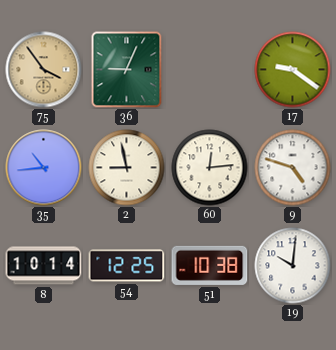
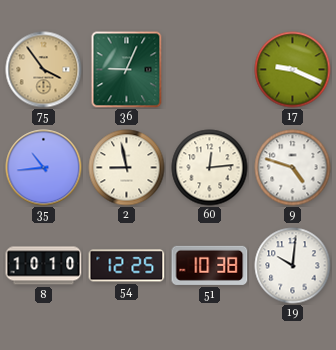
17: 9:21 -> 9:19 (293, 70)
8: 10:14 -> 10:10 (44, 266)
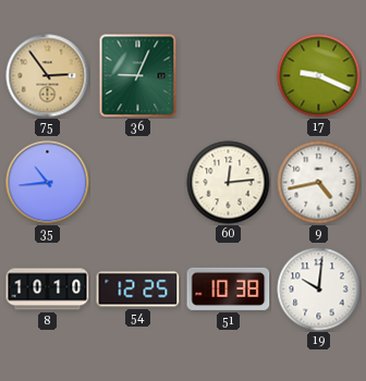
75: 3:54 -> 2:54 (48, 76)
2: 8:58 -> none (127, 168)
9: 4:48 -> 4:43 (319, 183)
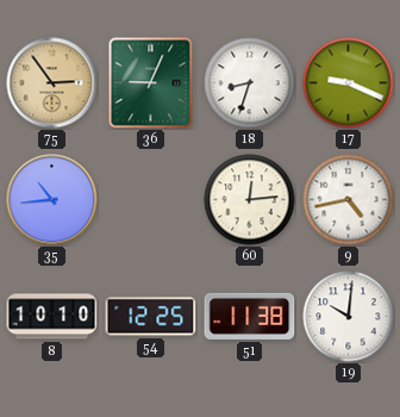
18: none -> 8:33 (250, 83)
51: 10:38 -> 11:38 (250, 316)
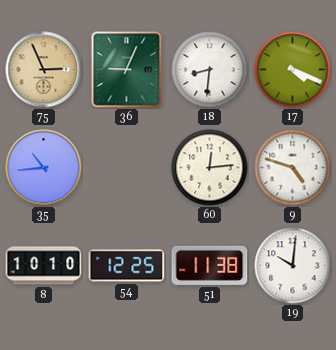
75: 2:54 -> 2:56 (44, 70)
18: 8:33 -> 8:31 (210, 70)
17: 9:19 -> 4:19 (293, 70)
9: 4:43 -> 4:48 (293, 168)
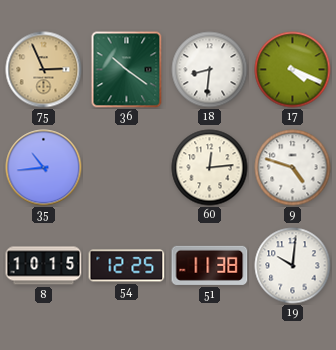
36: 9:04 -> 10:21 (127, 70)
8: 10:10 -> 10:15 (44, 266)
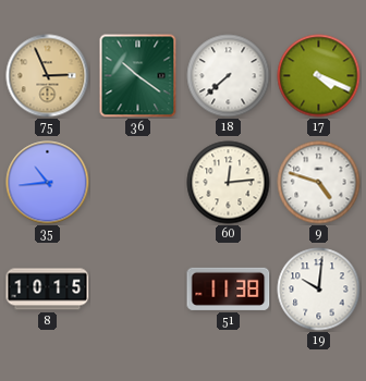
18: 8:31 -> 7:38 (229, 76)
54: 12:25 -> none (127, 266)
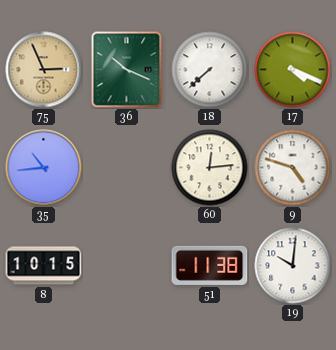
36: 10:21 -> 10:19 (127, 70)
